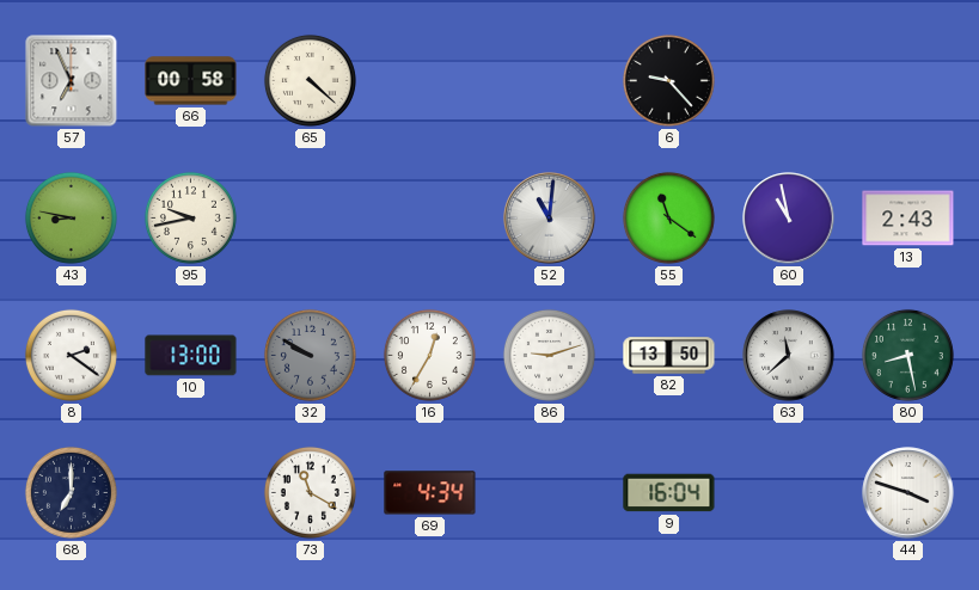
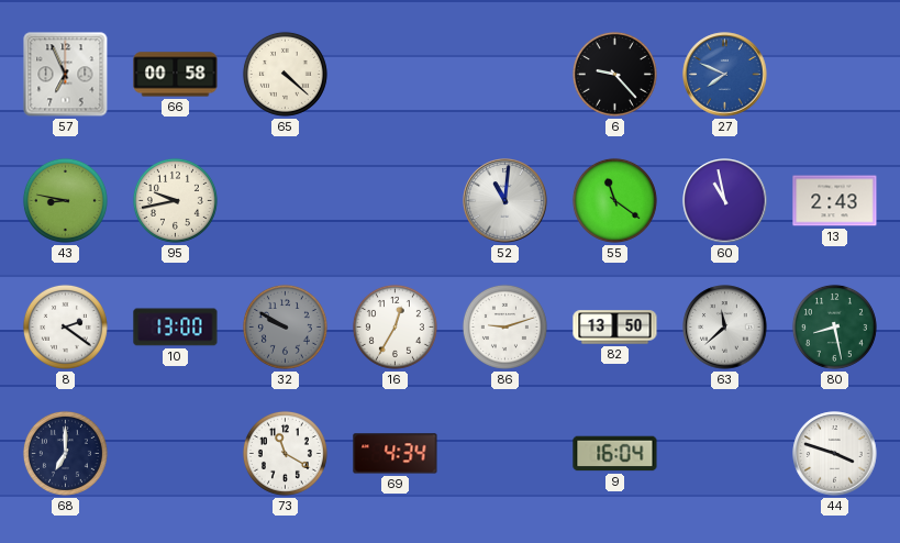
27: none -> 7:49 (725, 75)
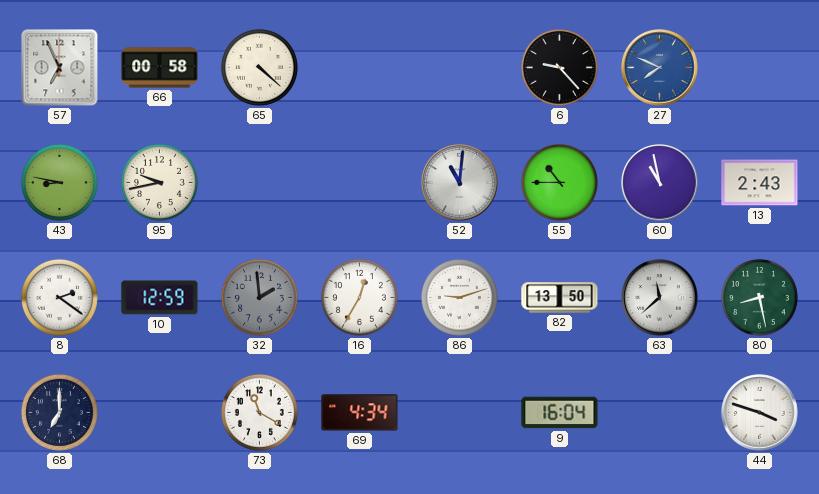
55: 11:21 -> 10:45 (559, 182)
10: 13:00 -> 12:59 (160, 298)
32: 9:50 -> 1:59 (259, 297)
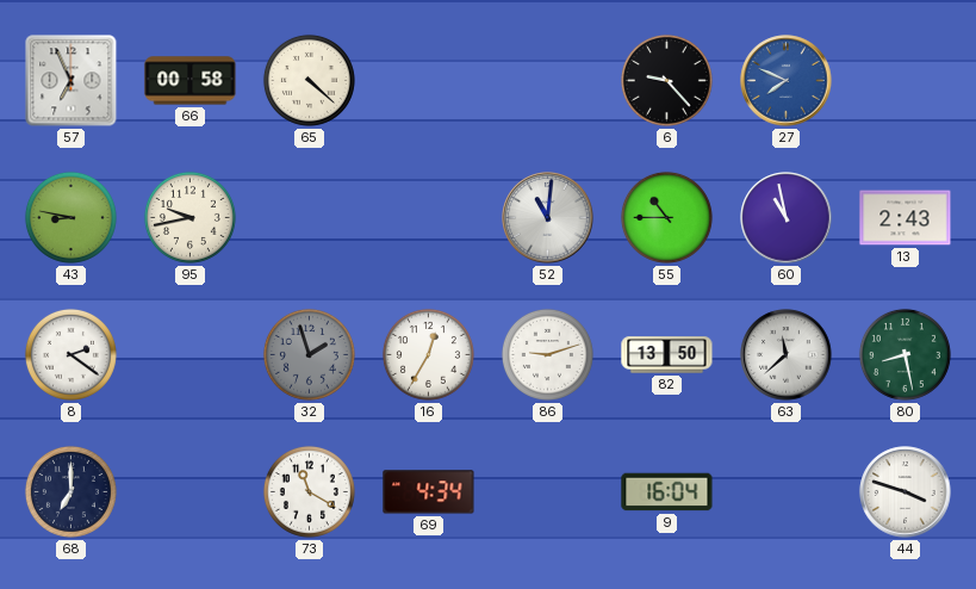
10: 12:59 -> none (160, 298)
32: 1:59 -> 1:57 (309, 354)
